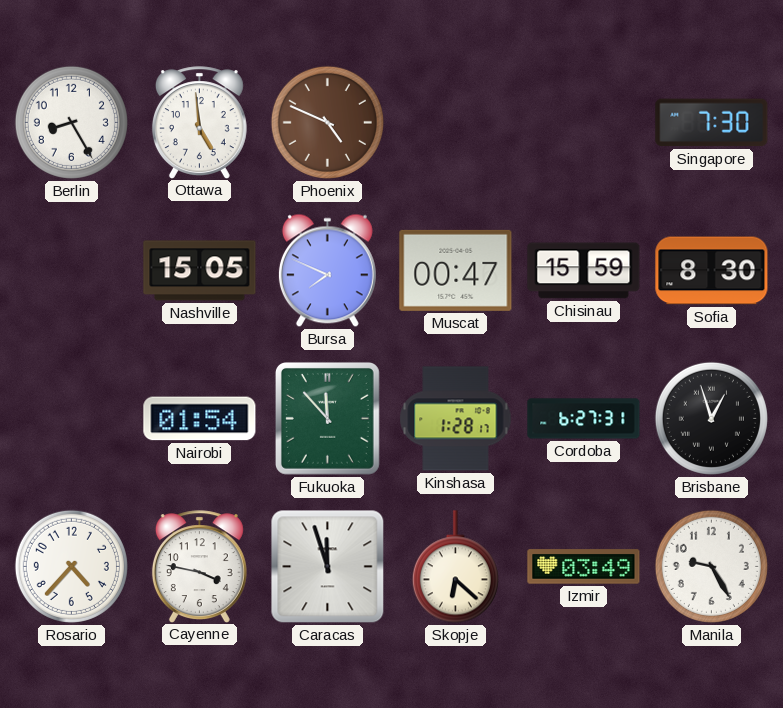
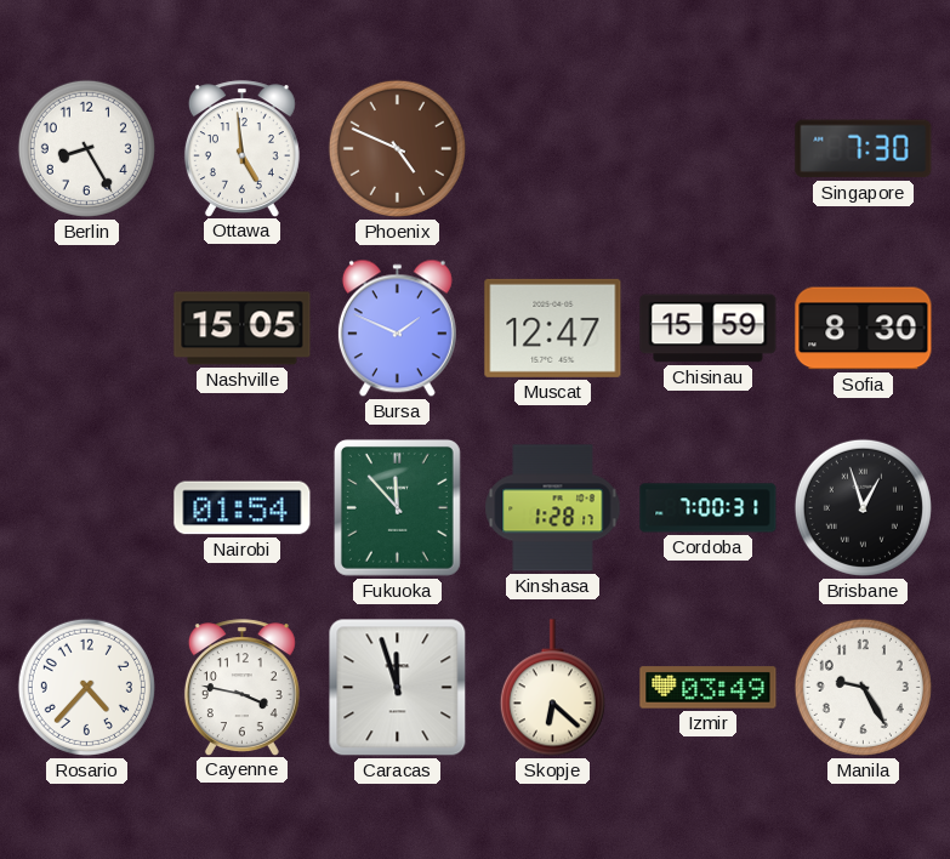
Bursa: 7:49 -> 1:49 (397, 329)
Muscat: 00:47 -> 12:47 (553, 328)
Cordoba: 6:27 -> 7:00 (709, 508)
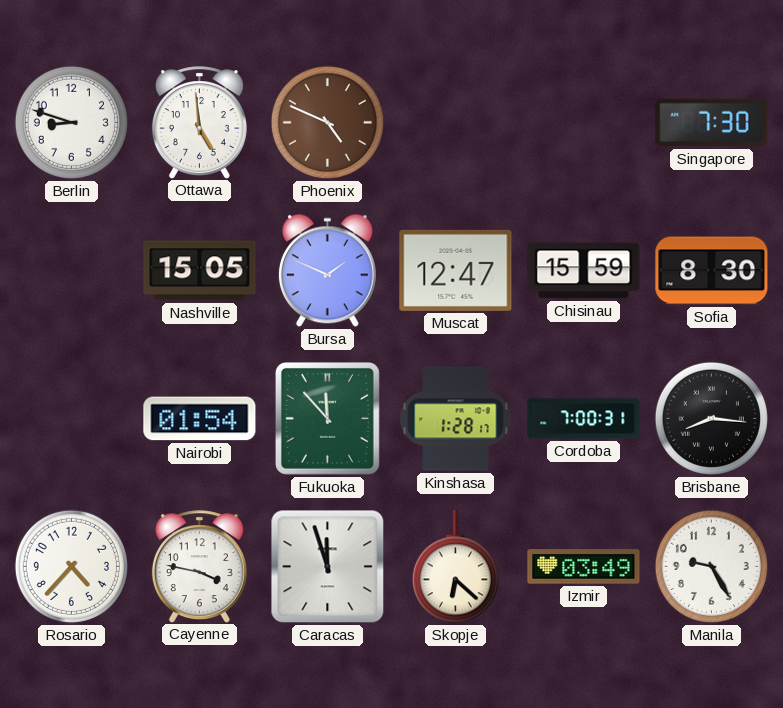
Berlin: 8:25 -> 8:48 (71, 122)
Brisbane: 12:57 -> 8:16 (711, 418)
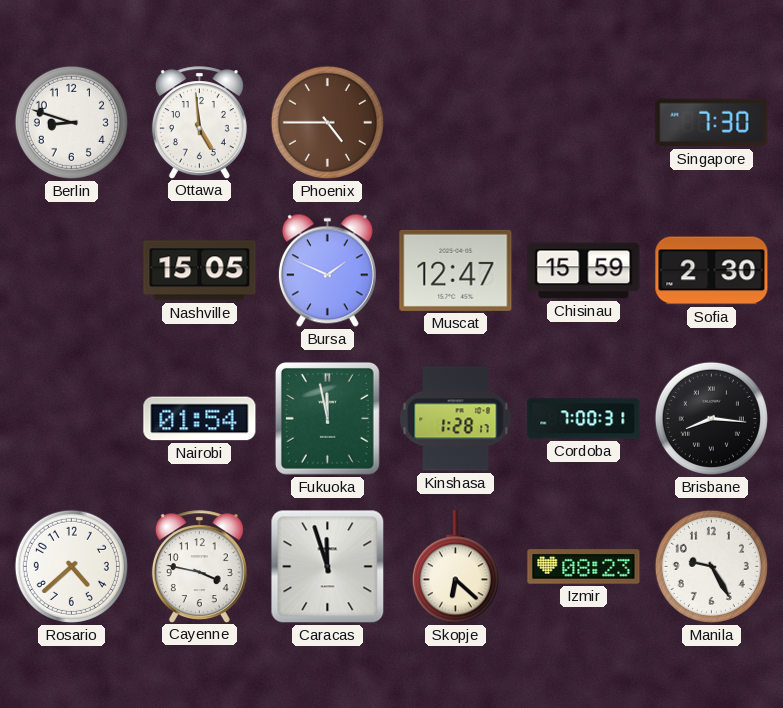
Phoenix: 4:49 -> 4:45 (327, 122)
Sofia: 8:30 -> 2:30 (712, 271)
Fukuoka: 11:53 -> 11:58 (327, 418)
Rosario: 4:37 -> 4:38 (71, 566)
Izmir: 03:49 -> 08:23 (584, 567)
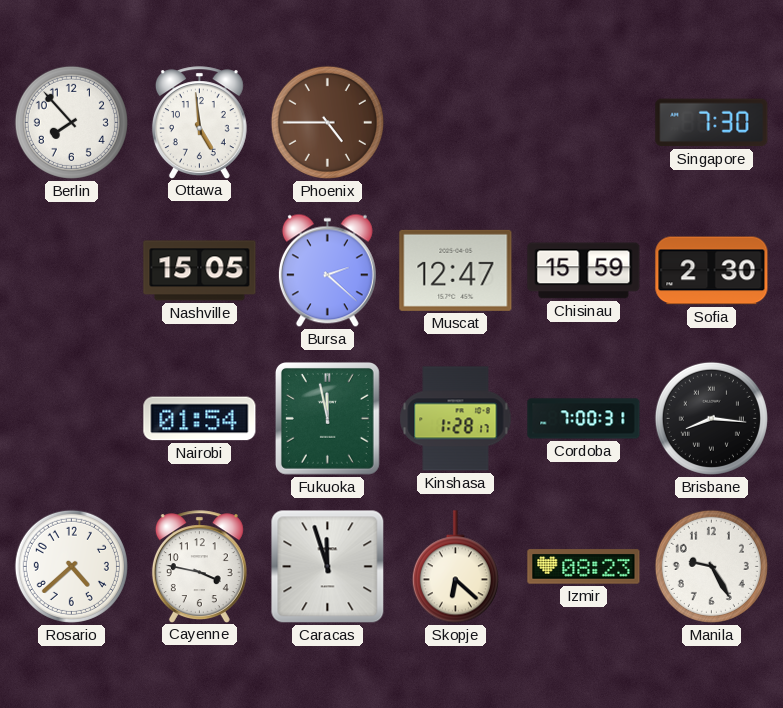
Berlin: 8:48 -> 7:53 (71, 122)
Bursa: 1:49 -> 2:22 (327, 271)
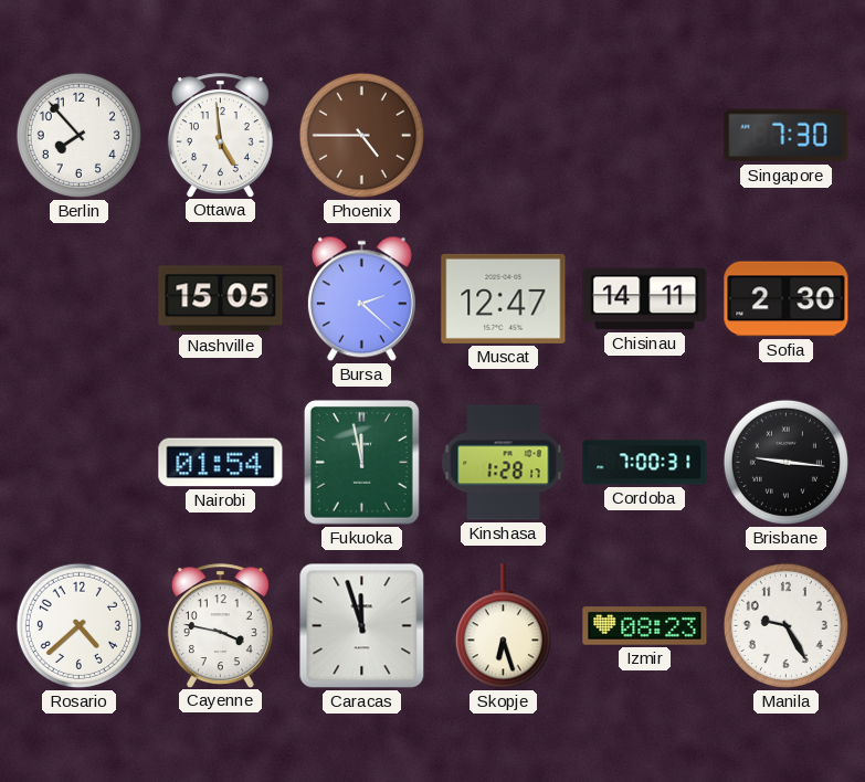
Chisinau: 15:59 -> 14:11 (645, 299)
Brisbane: 8:16 -> 9:16 (785, 462)
Skopje: 6:22 -> 6:27 (503, 626)
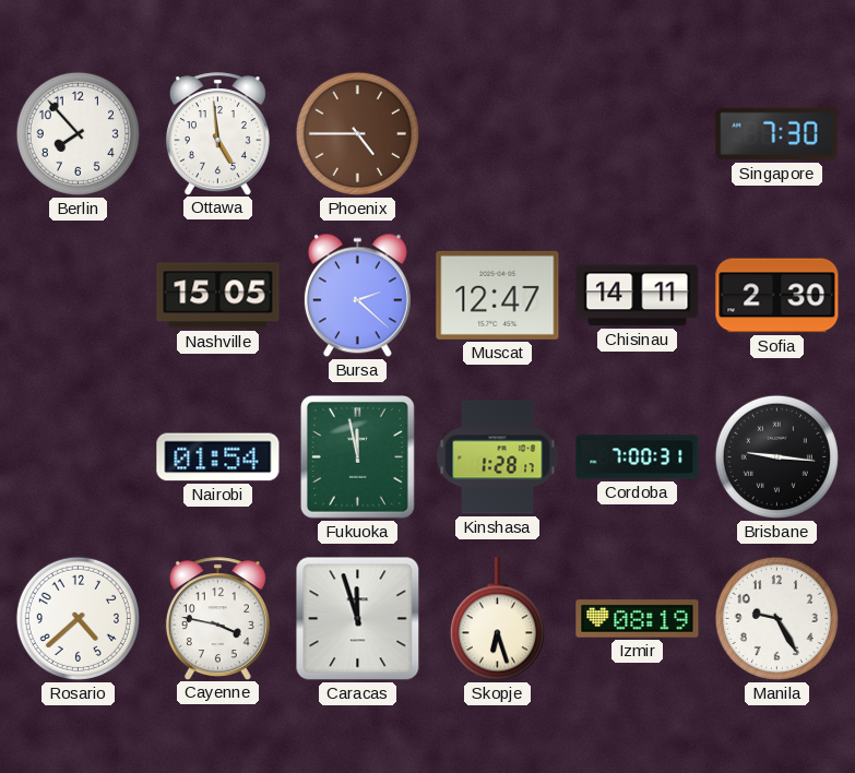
Izmir: 08:23 -> 08:19 (638, 619)
